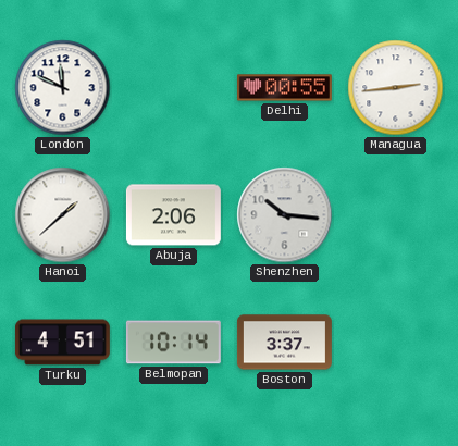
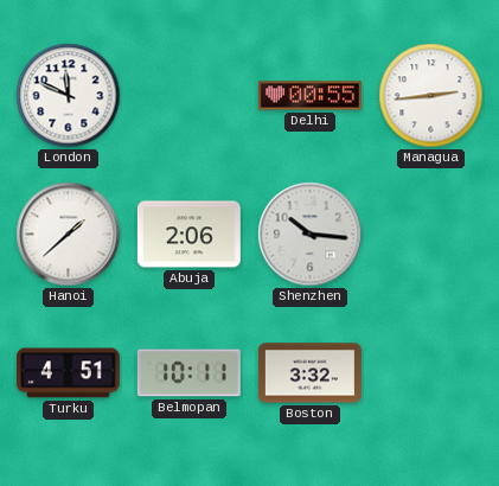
Belmopan: 10:14 -> 10:11 (188, 373)
Boston: 3:37 -> 3:32 (309, 373)
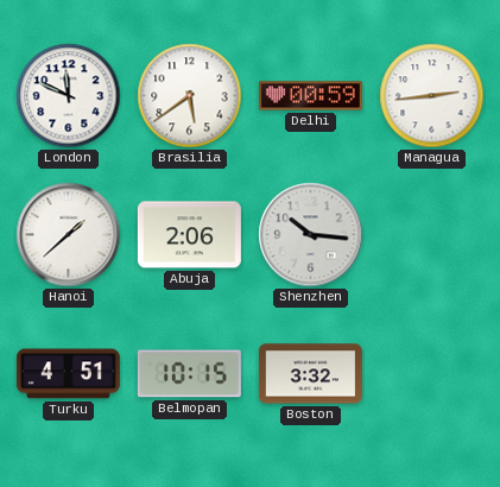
Brasilia: none -> 5:39 (190, 96)
Delhi: 00:55 -> 00:59 (310, 96)
Belmopan: 10:11 -> 10:15 (189, 374)
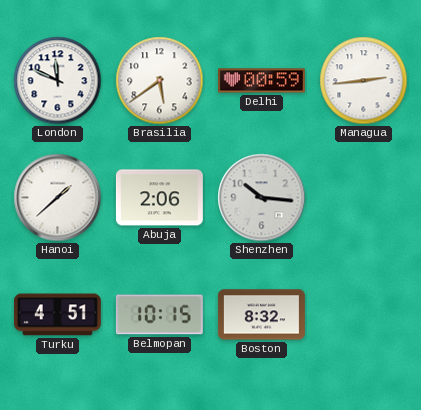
Boston: 3:32 -> 8:32 (261, 315)
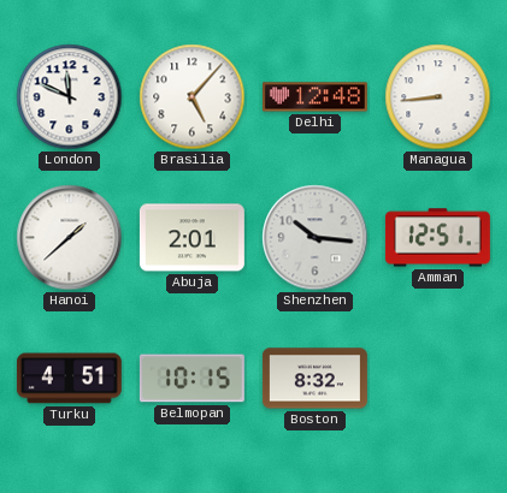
Brasilia: 5:39 -> 5:07 (193, 97)
Delhi: 00:59 -> 12:48 (314, 97)
Managua: 2:44 -> 8:44 (438, 97)
Abuja: 2:06 -> 2:01 (191, 238)
Amman: none -> 12:51 (437, 238)
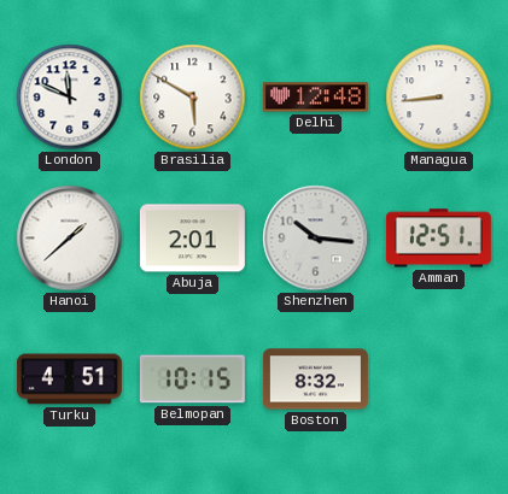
Brasilia: 5:07 -> 5:50 (193, 98)
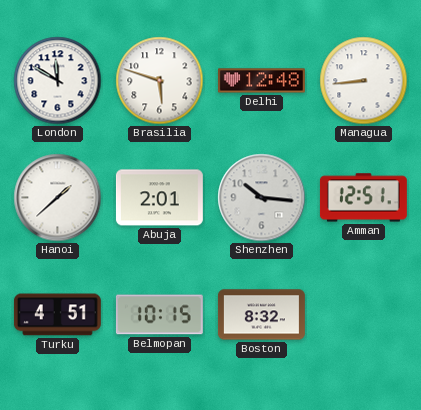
London: 11:49 -> 11:50 (58, 81)
Brasilia: 5:50 -> 5:48 (160, 81)
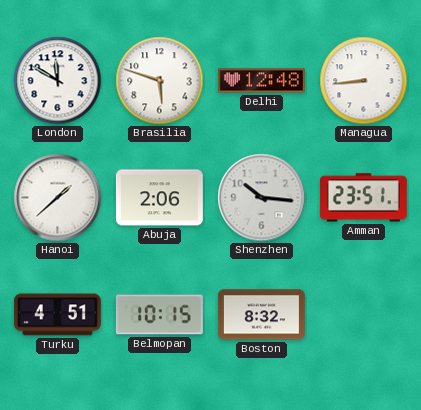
Abuja: 2:01 -> 2:06 (159, 198)
Amman: 12:51 -> 23:51 (363, 198)
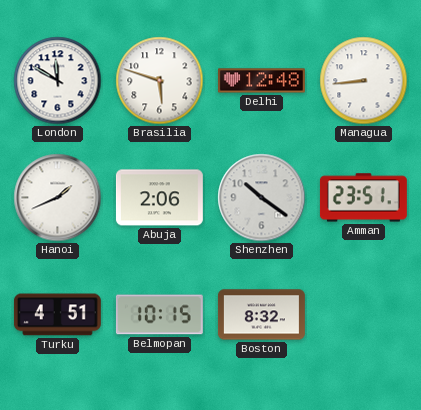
Hanoi: 1:38 -> 1:41 (58, 198)
Shenzhen: 10:16 -> 10:21 (262, 198)
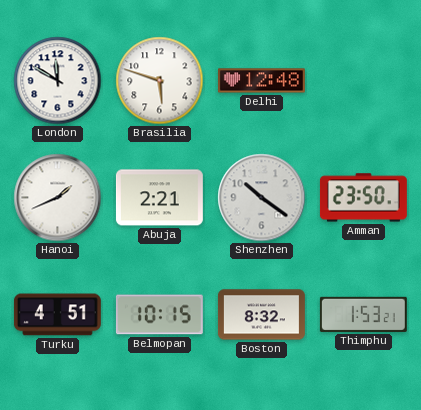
Managua: 8:44 -> none (364, 81)
Abuja: 2:06 -> 2:21 (159, 198)
Amman: 23:51 -> 23:50 (363, 198)
Thimphu: none -> 1:53 (363, 314)
